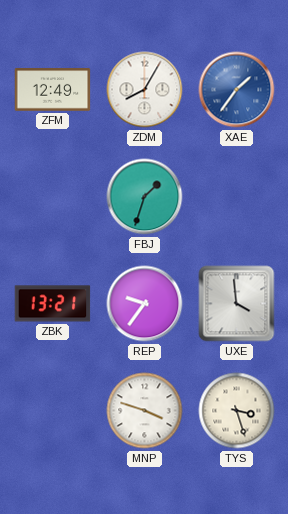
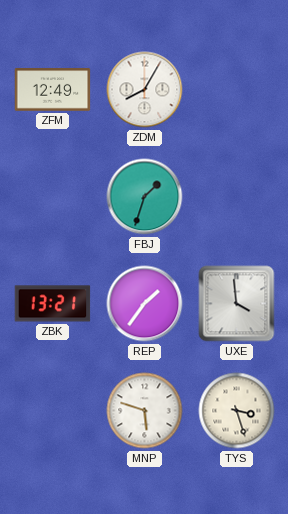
XAE: 1:36 -> none (237, 90)
REP: 9:36 -> 1:36 (145, 304)
MNP: 3:48 -> 5:48 (145, 411)
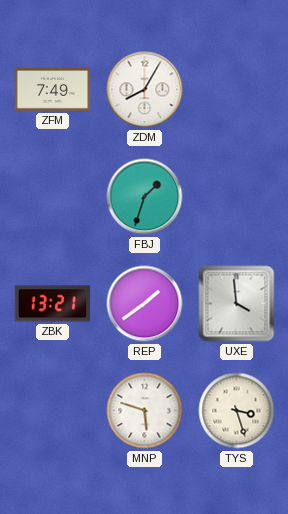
ZFM: 12:49 -> 7:49 (53, 90)
REP: 1:36 -> 1:39 (145, 304)
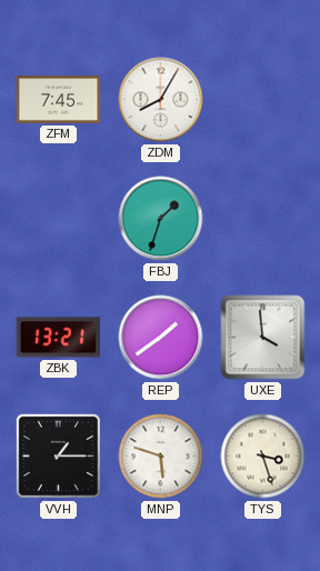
ZFM: 7:49 -> 7:45 (59, 100)
VVH: none -> 1:15 (58, 455)
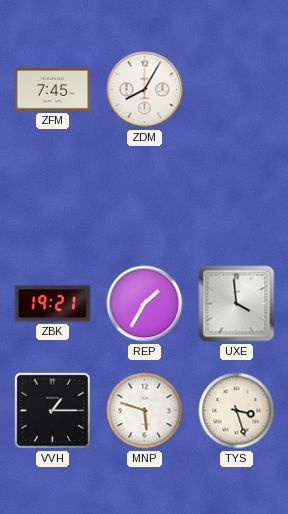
FBJ: 1:33 -> none (161, 219)
ZBK: 13:21 -> 19:21 (53, 304)
REP: 1:39 -> 1:35 (145, 304)
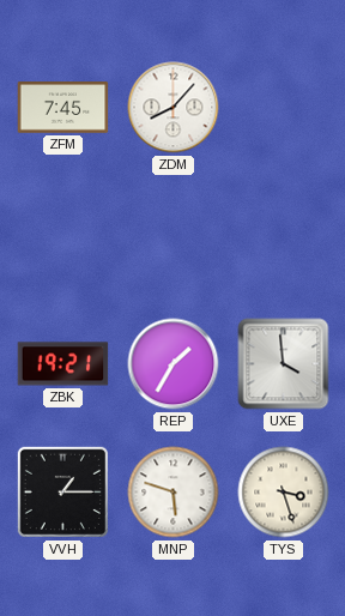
ZDM: 8:05 -> 8:07 (174, 108)
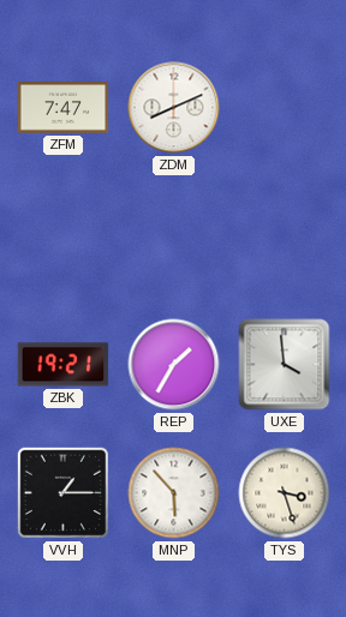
ZFM: 7:45 -> 7:47 (64, 108)
ZDM: 8:07 -> 8:11 (174, 108)
MNP: 5:48 -> 5:53 (174, 493)
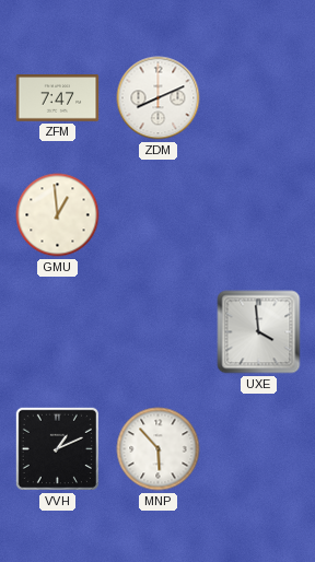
GMU: none -> 12:59 (58, 215)
ZBK: 19:21 -> none (64, 365)
REP: 1:35 -> none (174, 365)
VVH: 1:15 -> 1:11 (57, 448)
TYS: 3:27 -> none (285, 493)
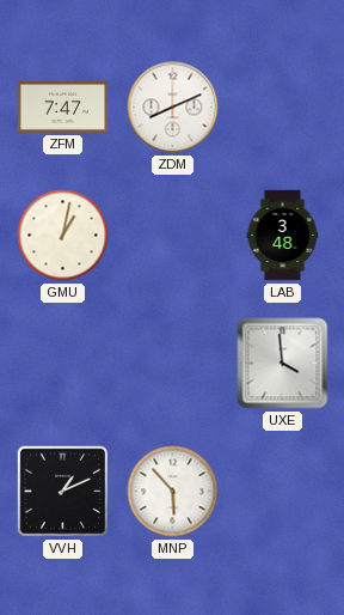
GMU: 12:59 -> 1:02 (63, 236)
LAB: none -> 3:48 (283, 236)
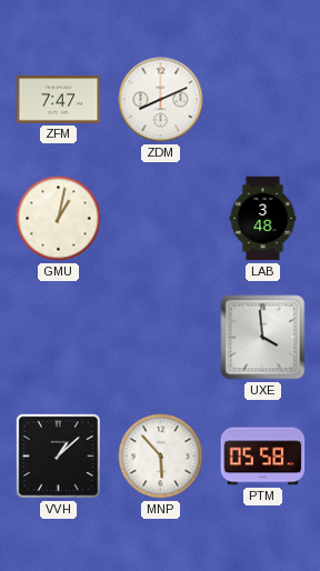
VVH: 1:11 -> 1:08 (58, 455)
PTM: none -> 05:58 (263, 457)
